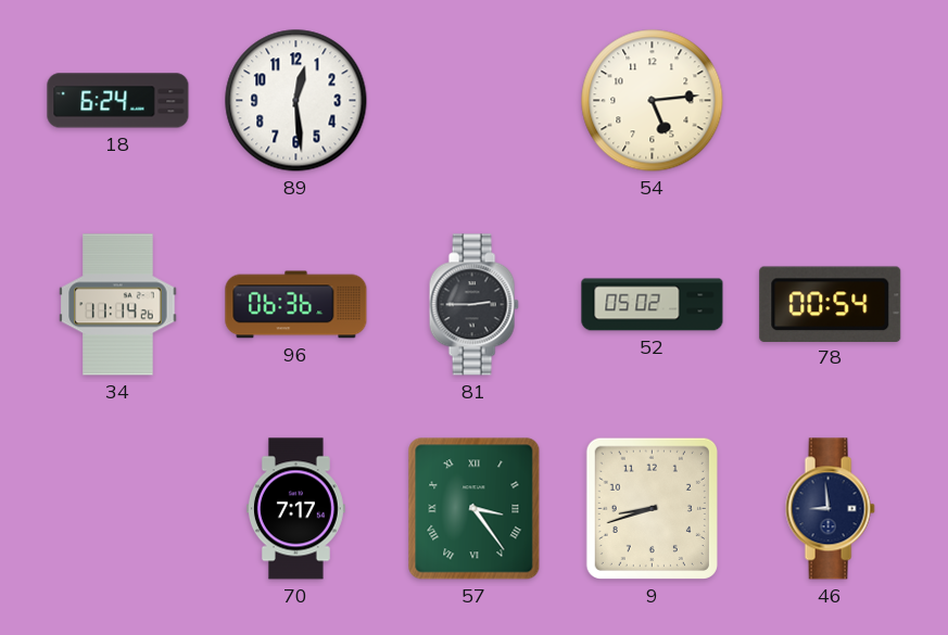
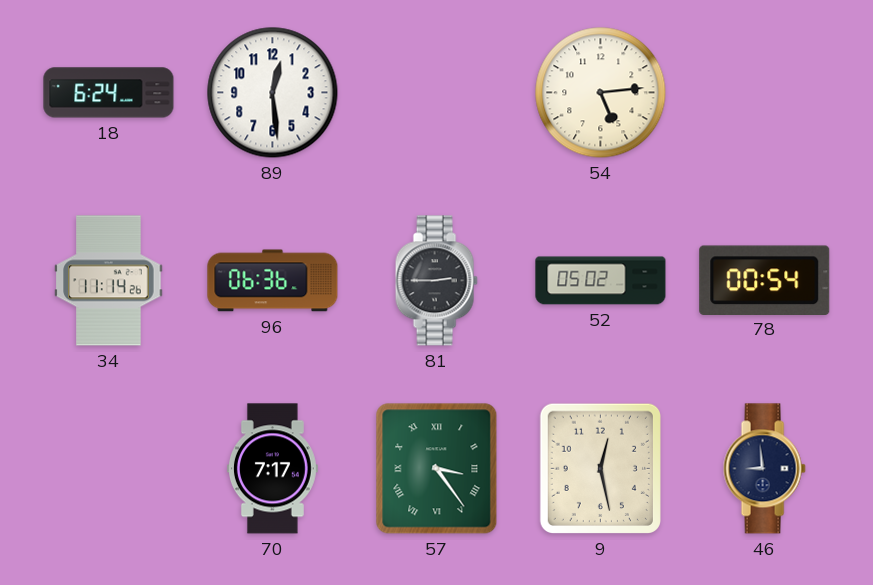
9: 8:42 -> 12:28 (600, 468)
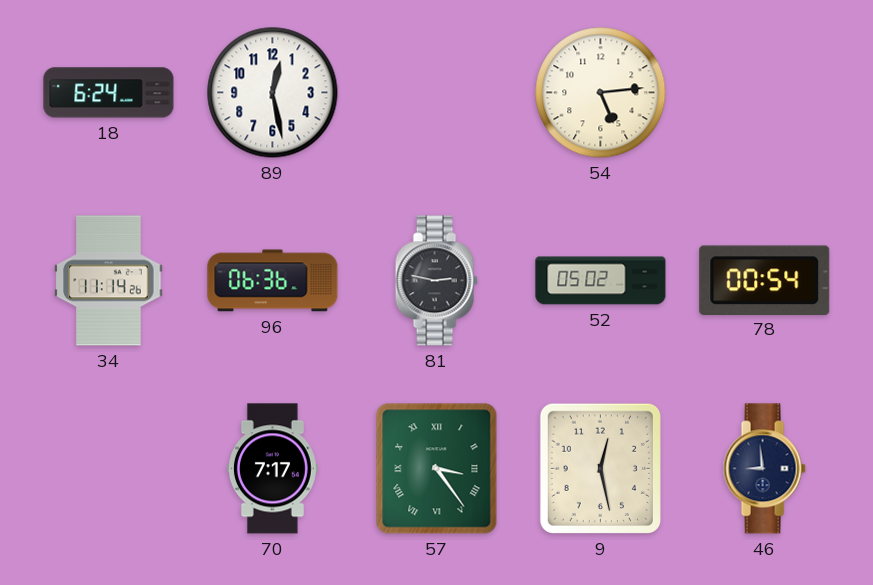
89: 12:29 -> 12:28 (273, 93)
81: 2:45 -> 2:47 (436, 281)
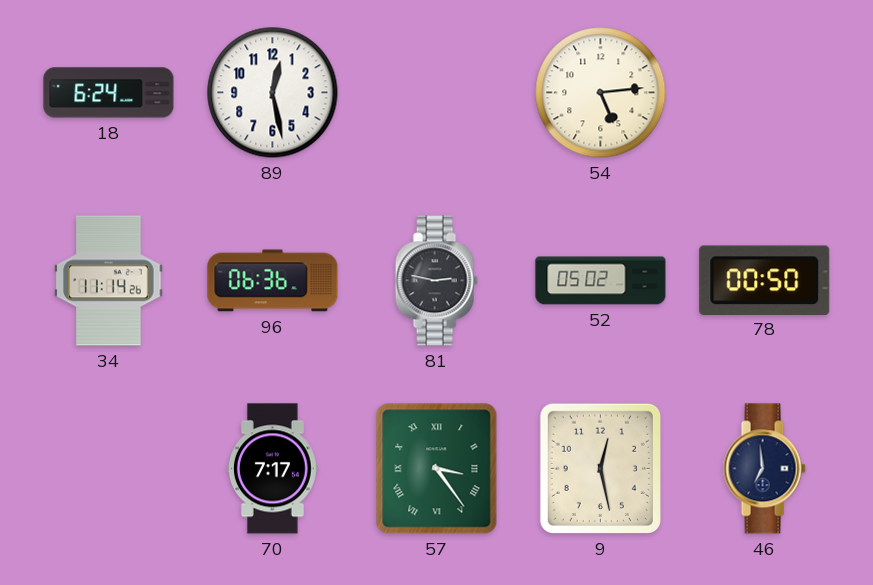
78: 00:54 -> 00:50 (765, 280)
46: 8:59 -> 6:59 (764, 469)
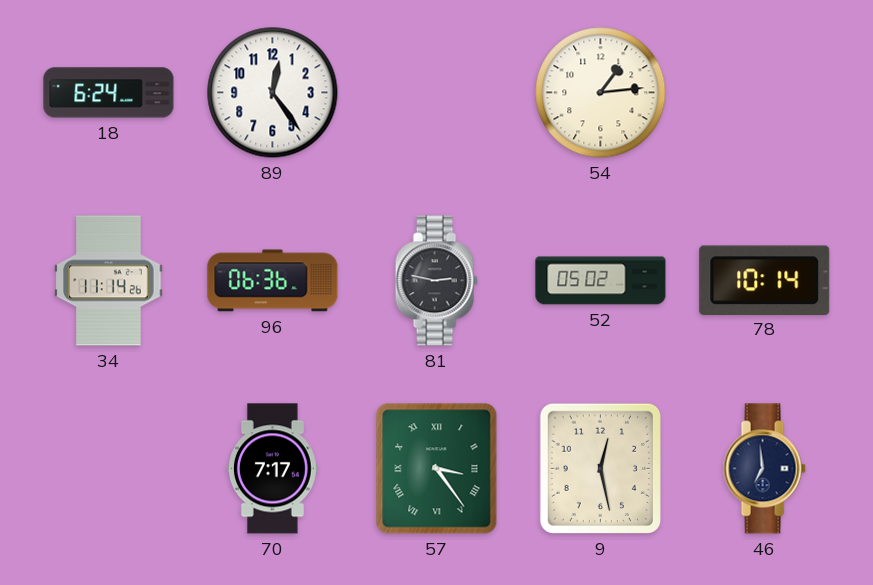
89: 12:28 -> 12:24 (273, 93)
54: 5:14 -> 1:14 (601, 93)
78: 00:50 -> 10:14 (765, 280)
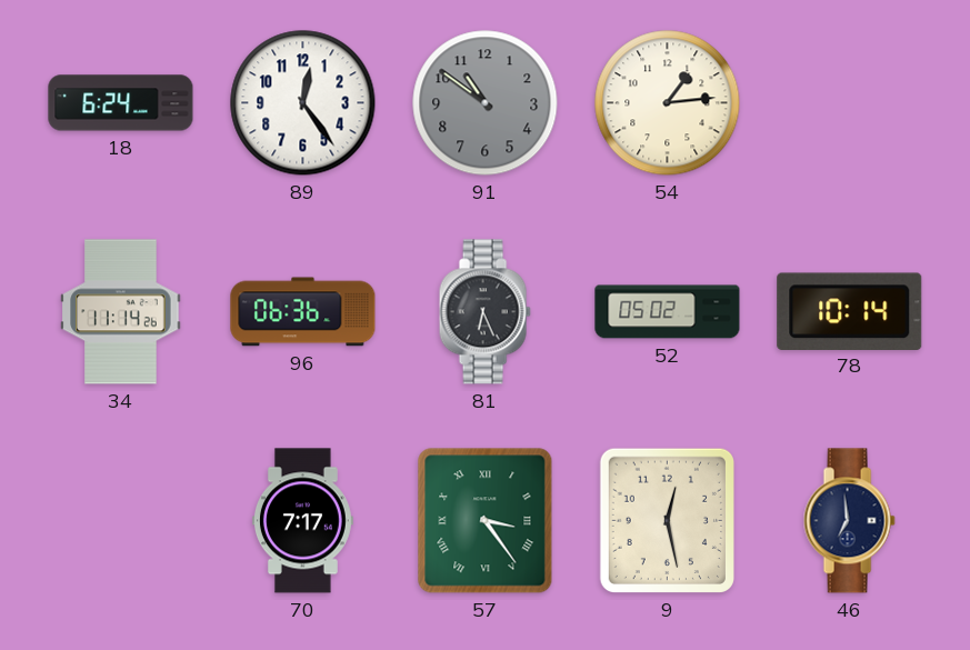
91: none -> 10:51 (486, 103)
81: 2:47 -> 6:26 (484, 312)
